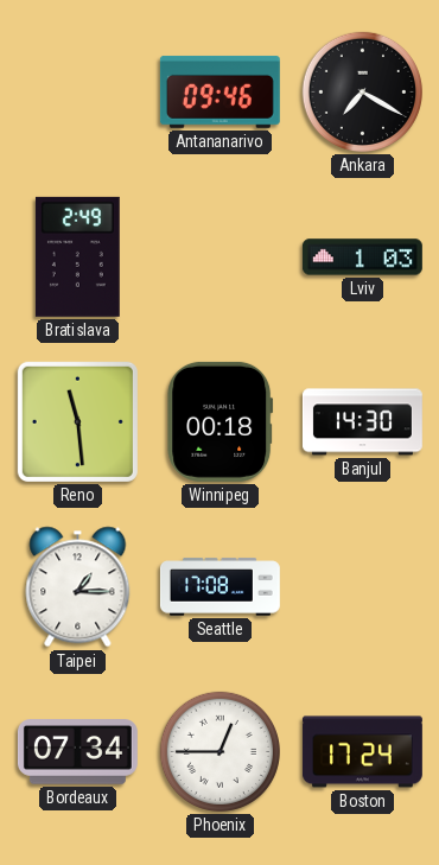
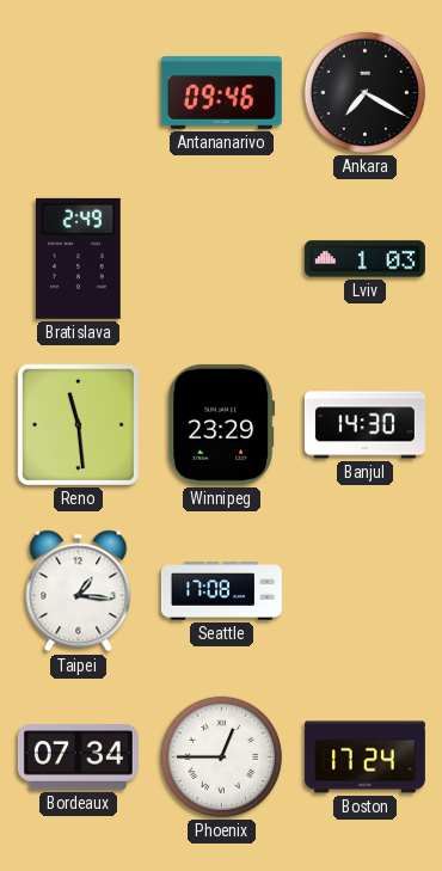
Winnipeg: 00:18 -> 23:29 (222, 424)
Taipei: 1:15 -> 1:16 (79, 591)
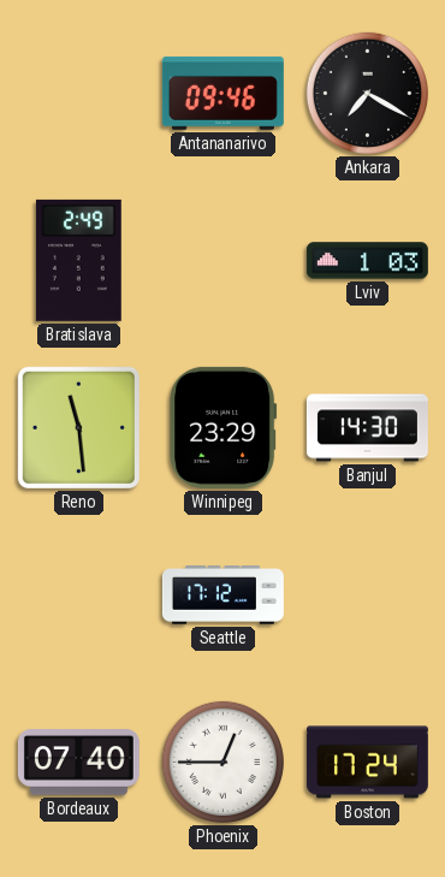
Taipei: 1:16 -> none (79, 591)
Seattle: 17:08 -> 17:12 (222, 595)
Bordeaux: 07:34 -> 07:40 (78, 763)
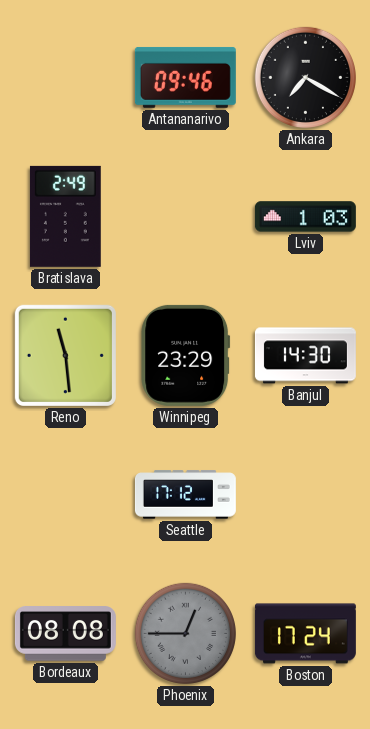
Bordeaux: 07:40 -> 08:08 (65, 634)
Phoenix dial: white -> grey (185, 633)
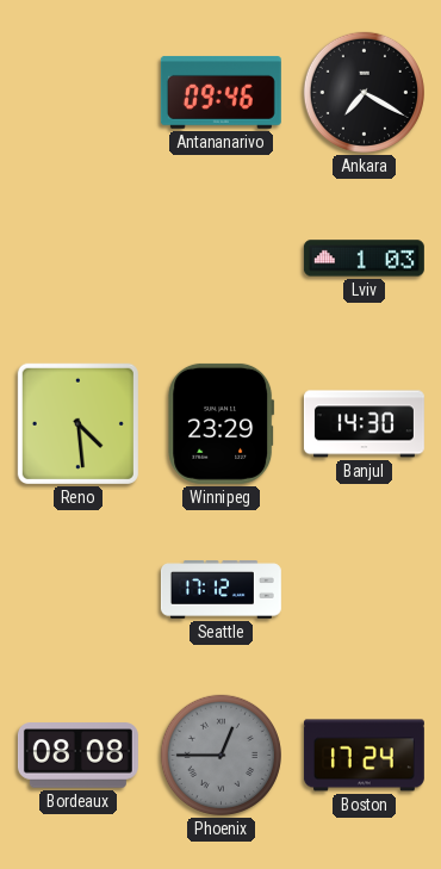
Bratislava: 2:49 -> none (65, 216)
Reno: 11:29 -> 4:29 (77, 423)
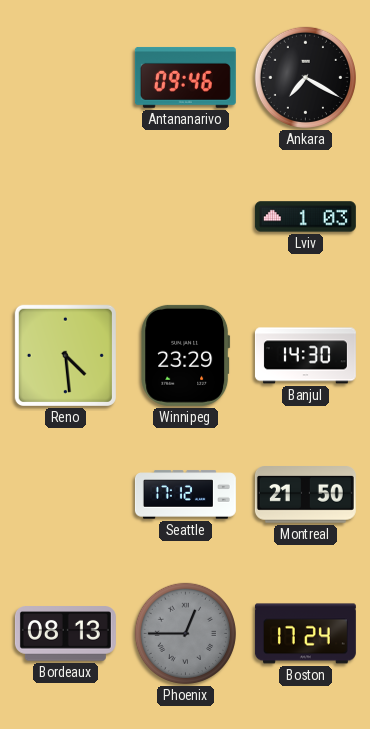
Montreal: none -> 21:50 (305, 495)
Bordeaux: 08:08 -> 08:13 (65, 634)
